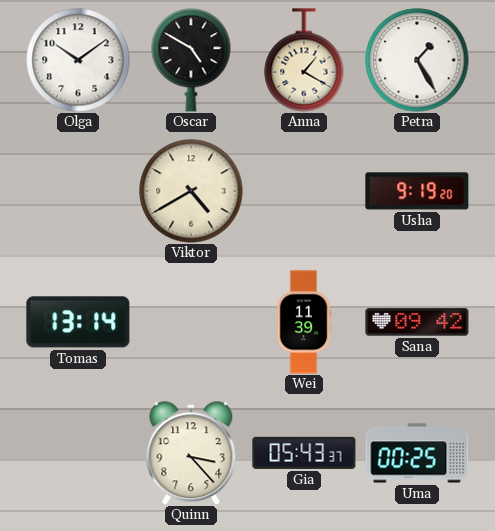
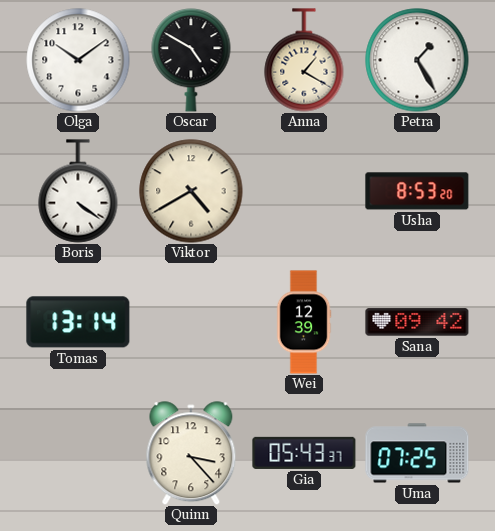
Boris: none -> 4:21 (78, 191)
Usha: 9:19 -> 8:53 (417, 191)
Wei: 11:39 -> 12:39 (304, 322)
Uma: 00:25 -> 07:25 (417, 453)
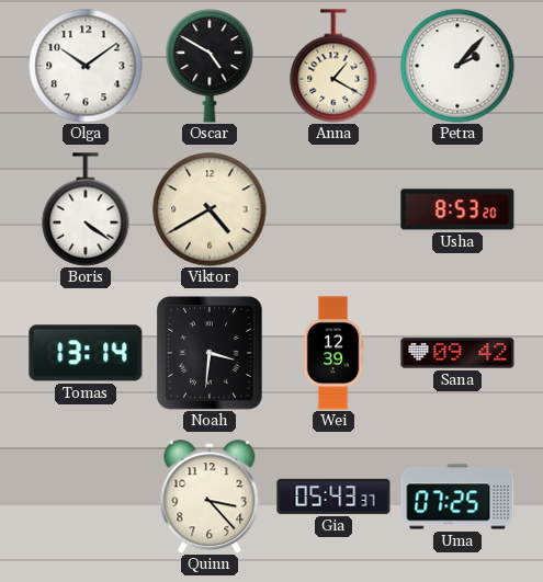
Petra: 1:25 -> 2:07 (457, 66)
Noah: none -> 3:31 (210, 353)
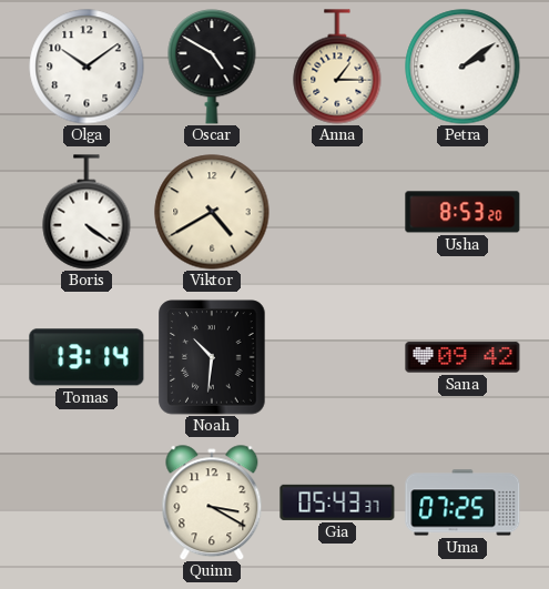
Anna: 1:20 -> 1:15 (337, 67)
Petra: 2:07 -> 2:09 (462, 67)
Noah: 3:31 -> 10:31 (212, 357)
Wei: 12:39 -> none (333, 353)
Quinn: 3:23 -> 3:20 (212, 502)
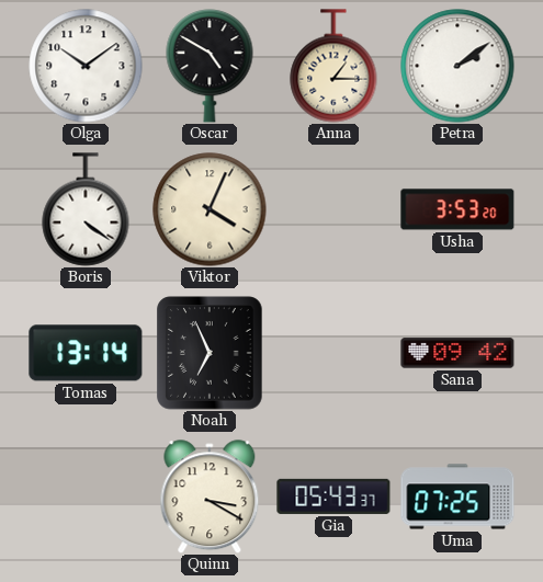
Viktor: 4:40 -> 4:04 (210, 209)
Usha: 8:53 -> 3:53 (457, 209)
Noah: 10:31 -> 6:56 (210, 353)
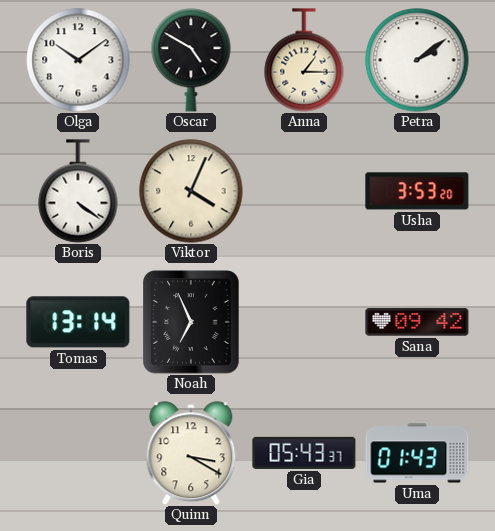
Uma: 07:25 -> 01:43 (417, 453)
